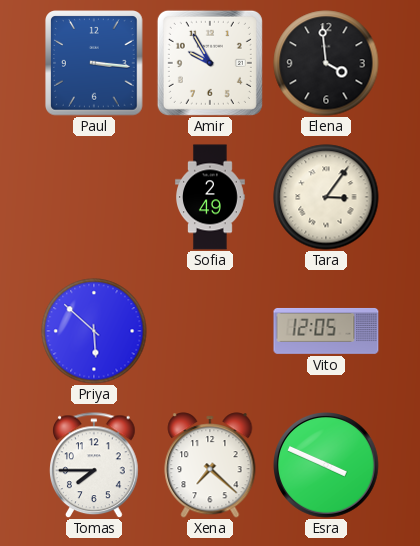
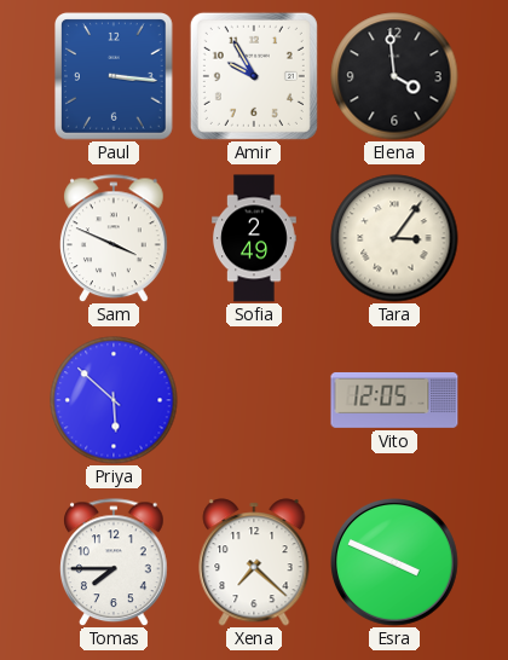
Sam: none -> 3:49 (115, 238)
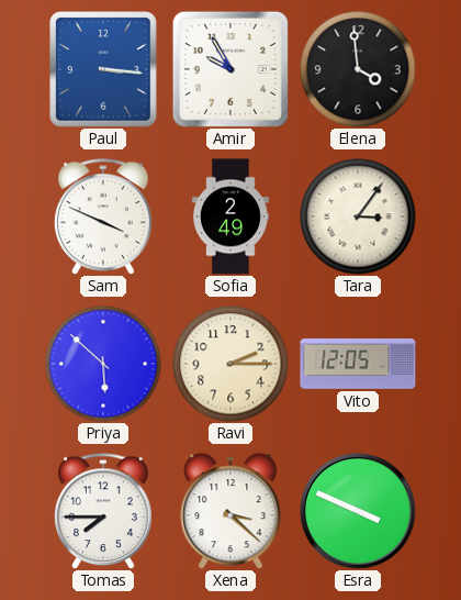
Ravi: none -> 2:15 (231, 364)
Xena: 7:22 -> 3:22 (231, 511)
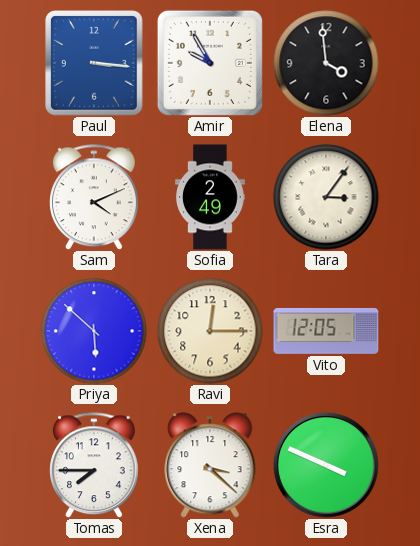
Sam: 3:49 -> 4:11 (95, 197)
Ravi: 2:15 -> 12:15 (210, 331)
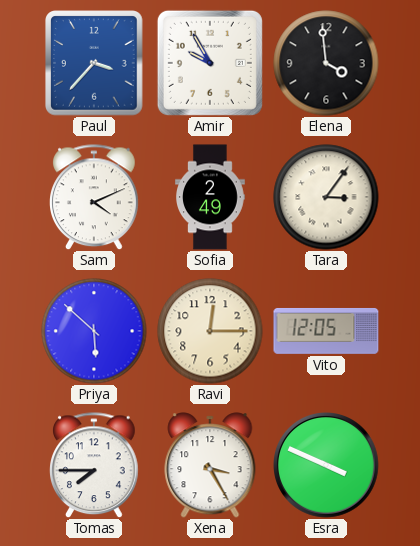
Paul: 3:16 -> 3:37 (95, 63)
Xena: 3:22 -> 3:25 (210, 465)
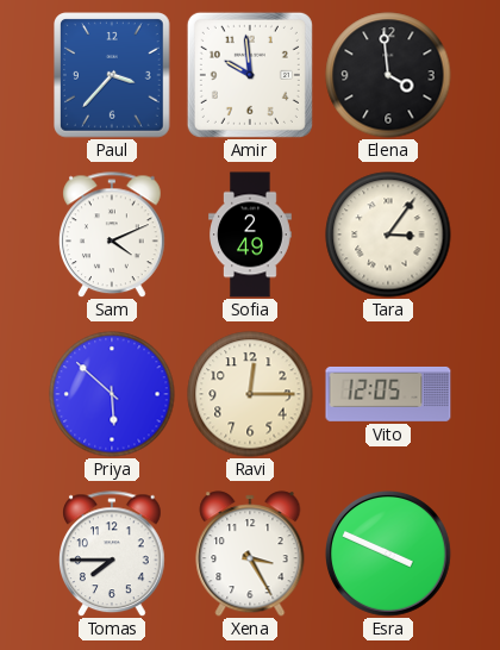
Amir: 9:55 -> 9:59 (250, 75)
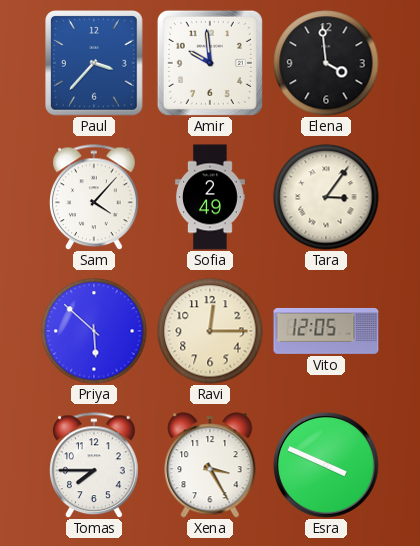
Sam: 4:11 -> 4:07 (95, 197)
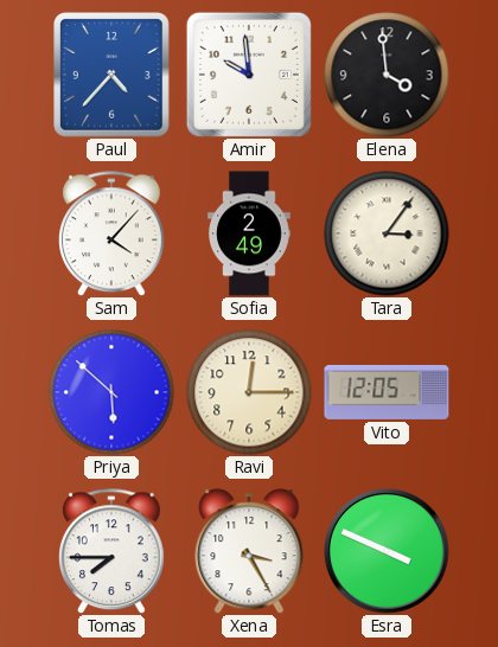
Paul: 3:37 -> 4:37 (113, 75)
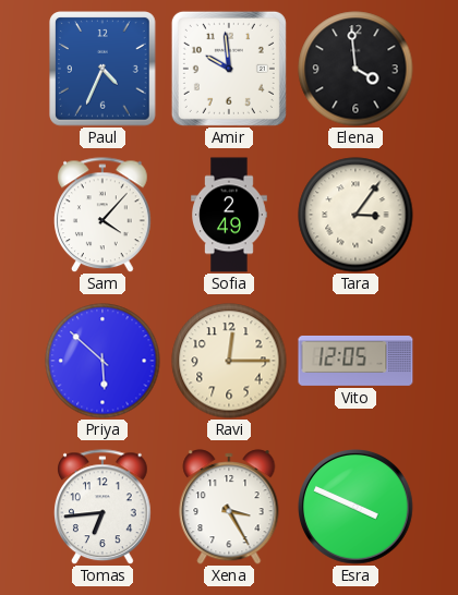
Paul: 4:37 -> 4:34 (104, 69)
Tomas: 7:45 -> 6:44 (104, 507)
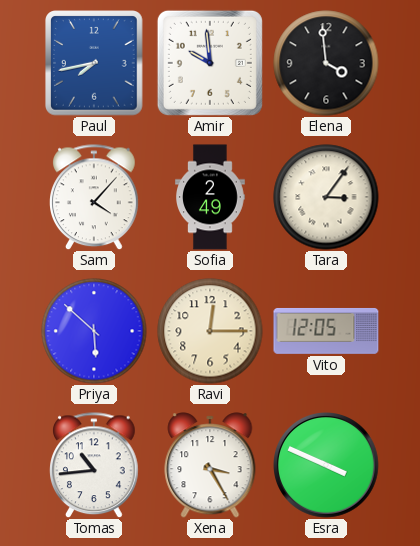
Paul: 4:34 -> 7:43 (95, 63)
Tomas: 6:44 -> 10:44 (95, 465)
